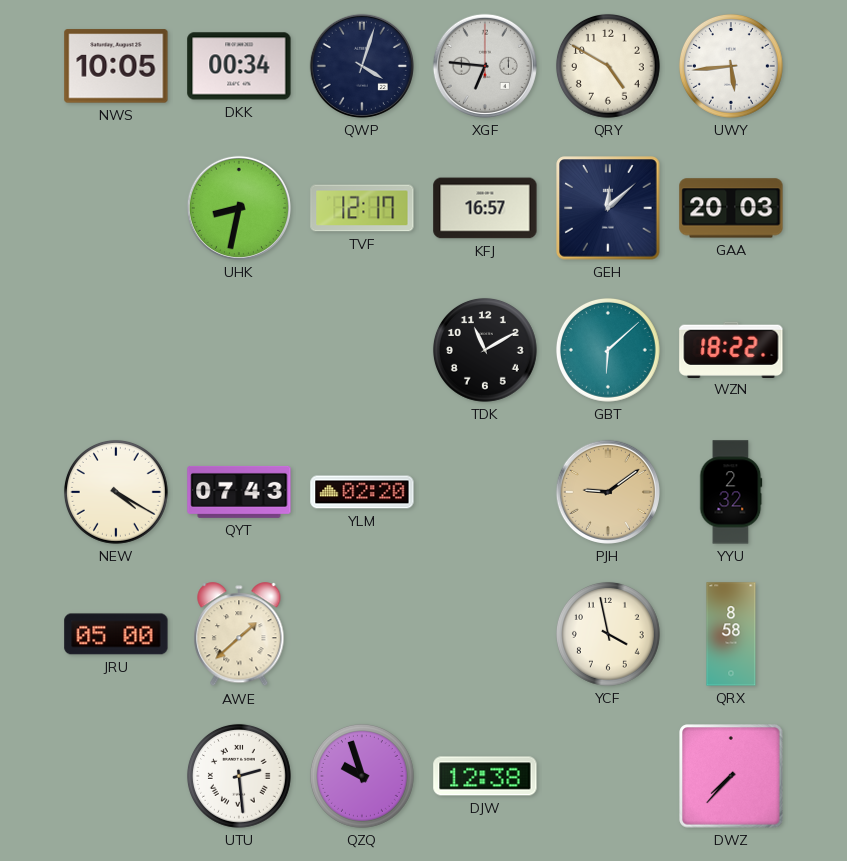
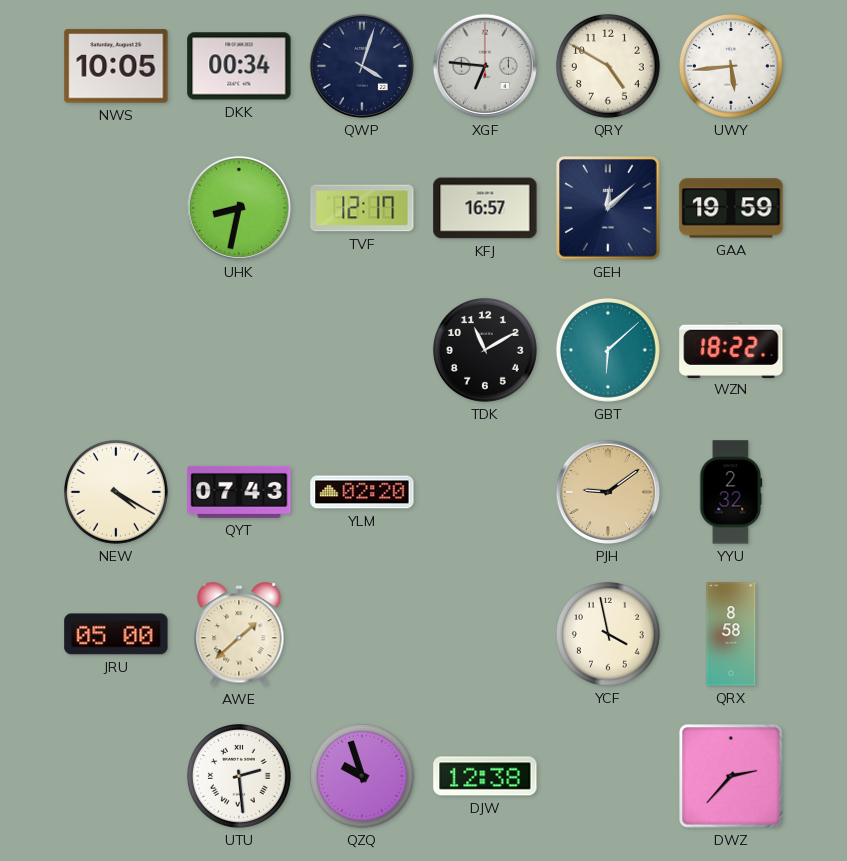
GAA: 20:03 -> 19:59 (731, 208)
DWZ: 7:37 -> 2:37 (731, 776)
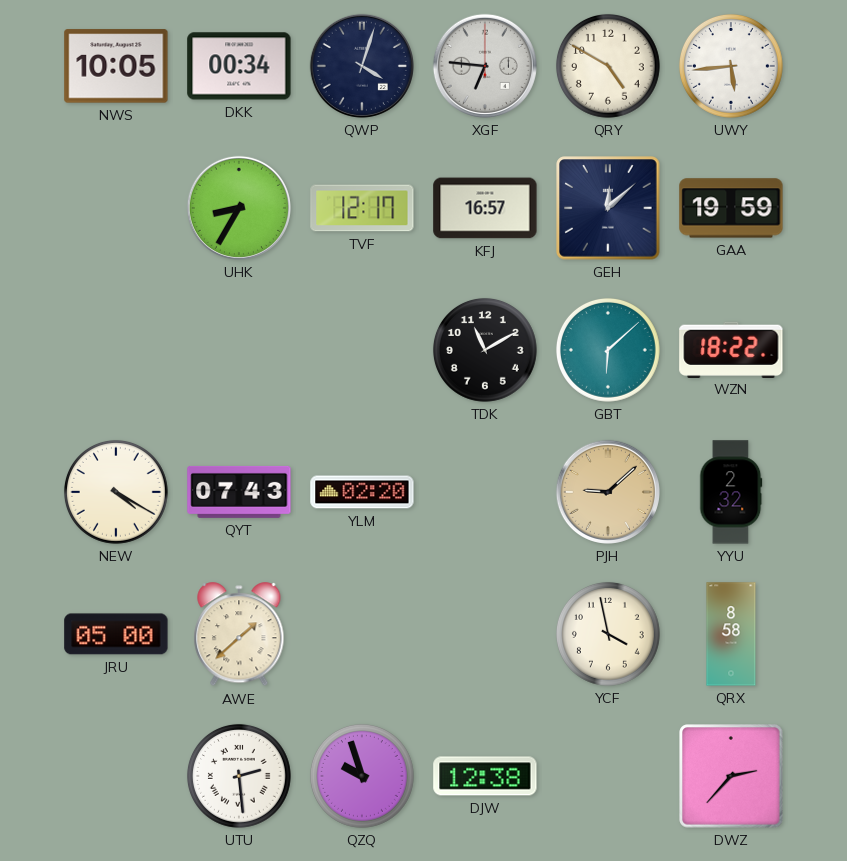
UHK: 8:32 -> 8:35 (239, 208)
PJH: 9:09 -> 9:08 (608, 492)
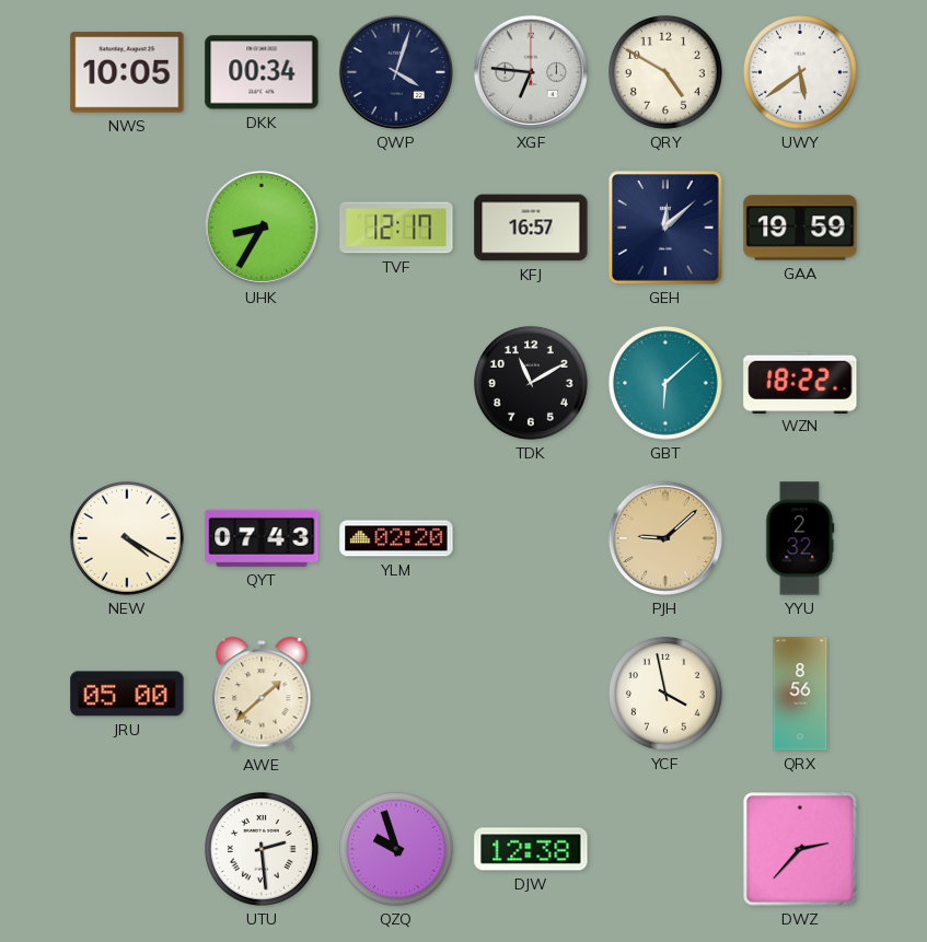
UWY: 5:44 -> 5:39 (800, 72)
QRX: 8:58 -> 8:56 (800, 694)
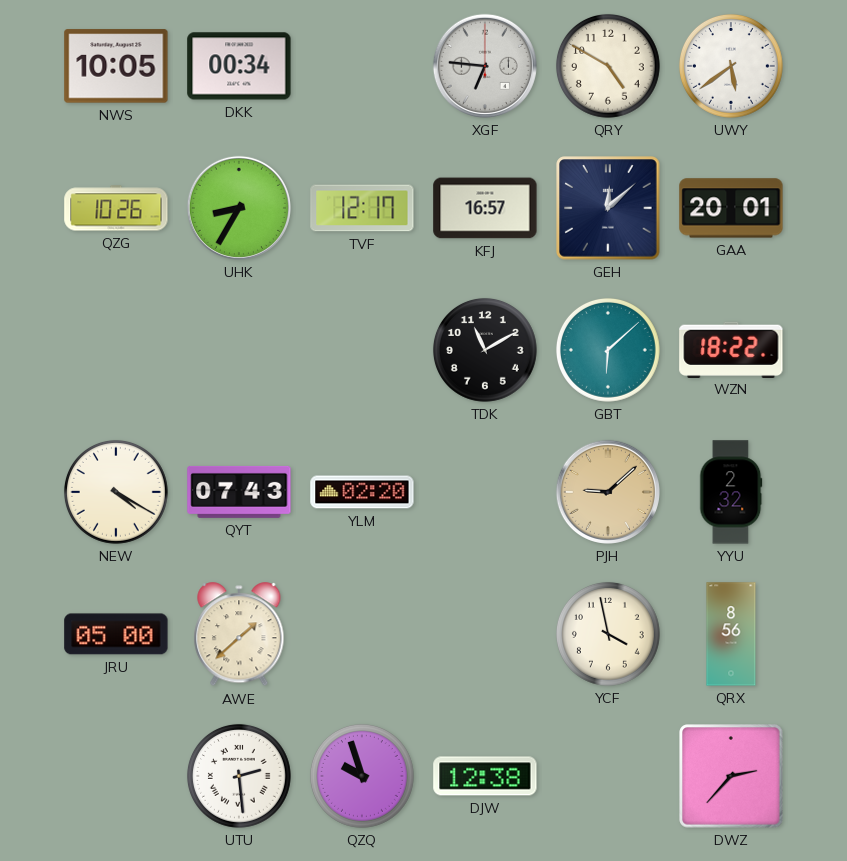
QWP: 4:03 -> none (396, 72)
QZG: none -> 10:26 (116, 208)
GAA: 19:59 -> 20:01 (731, 208)
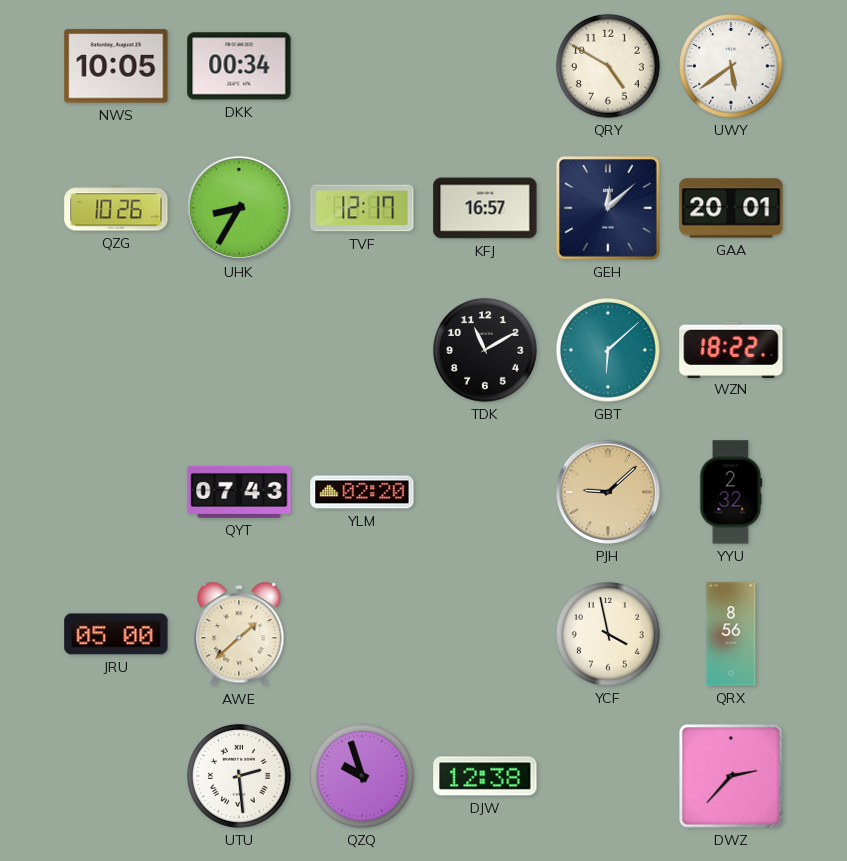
XGF: 6:46 -> none (485, 66)
NEW: 4:20 -> none (116, 492)
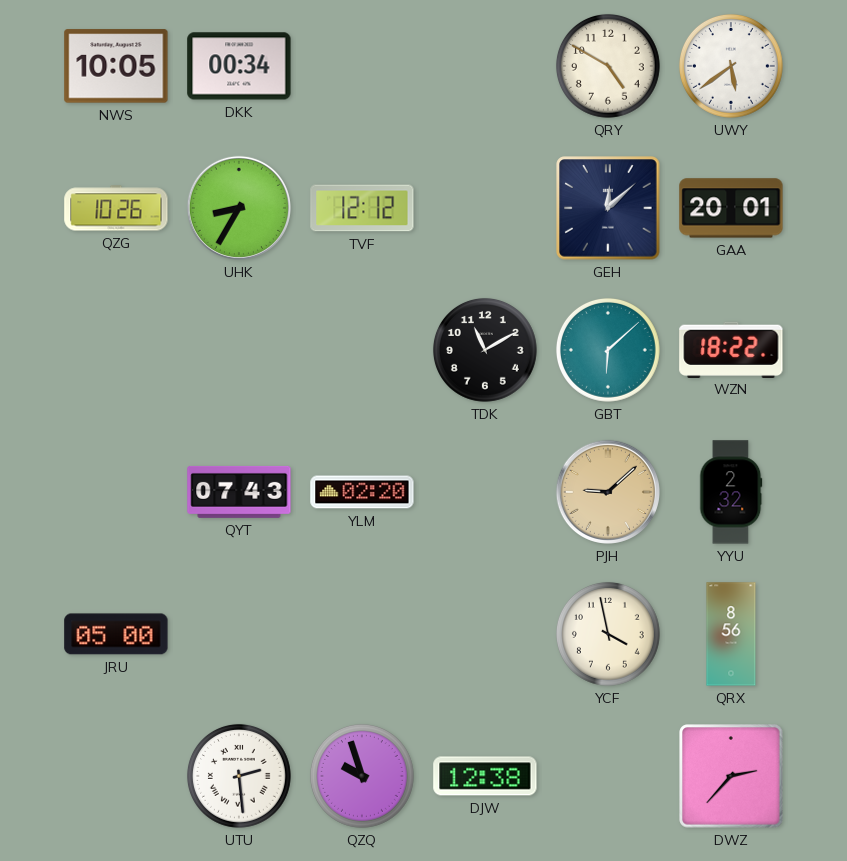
TVF: 12:17 -> 12:12 (362, 208)
KFJ: 16:57 -> none (485, 208)
AWE: 1:38 -> none (239, 635)
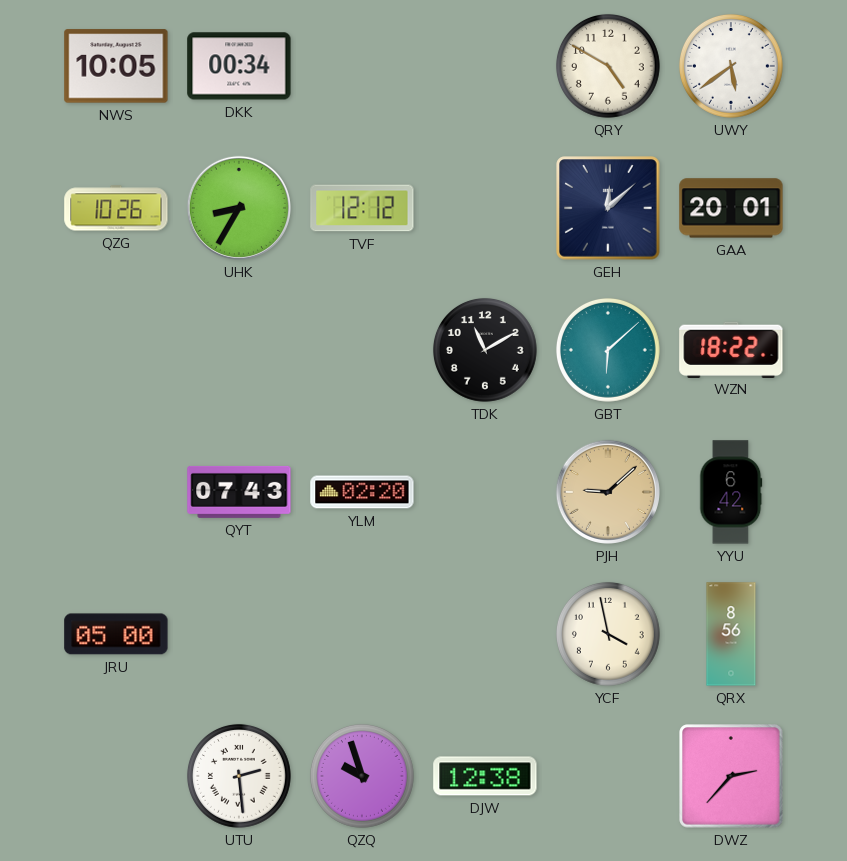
YYU: 2:32 -> 6:42 (731, 492)
